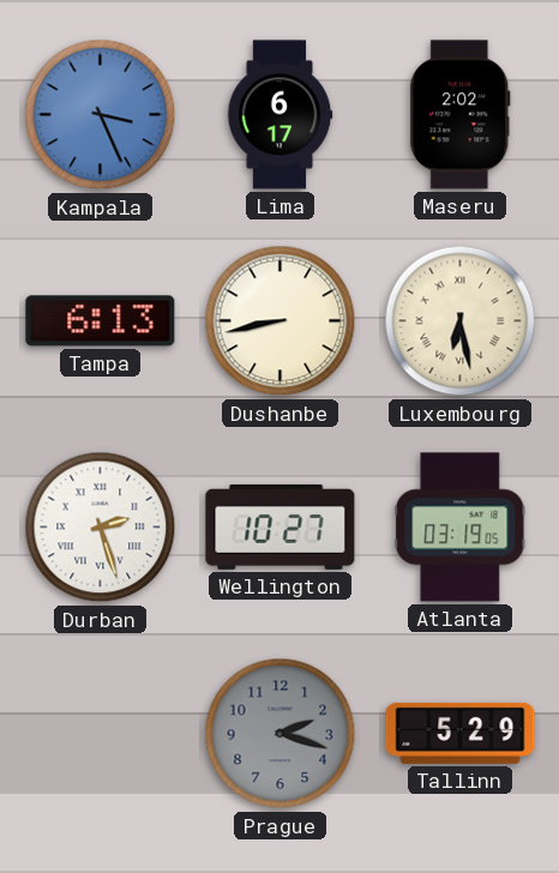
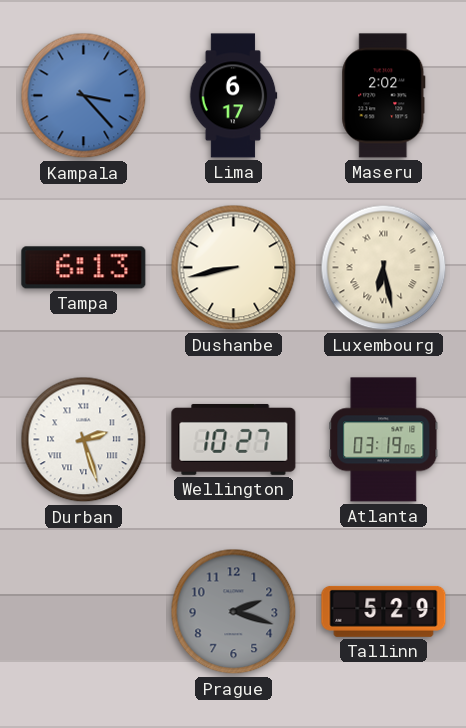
Kampala: 3:26 -> 3:23 (84, 96)
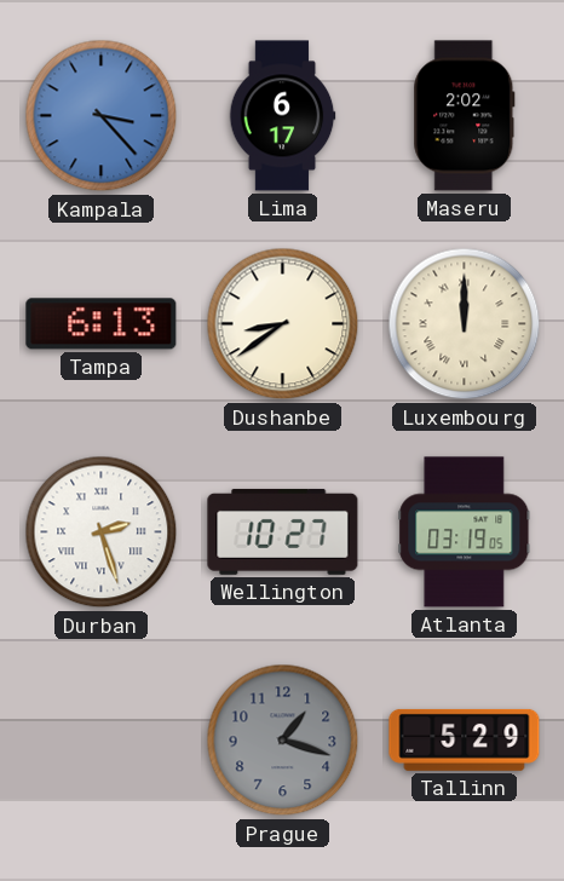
Dushanbe: 8:43 -> 8:39 (283, 324)
Luxembourg: 6:28 -> 12:00 (465, 324)
Prague: 2:18 -> 1:18 (283, 741)
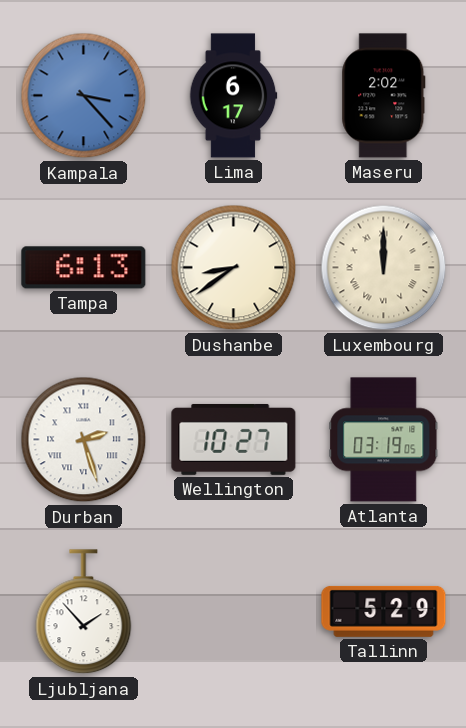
Ljubljana: none -> 1:53 (84, 612)
Prague: 1:18 -> none (283, 741)
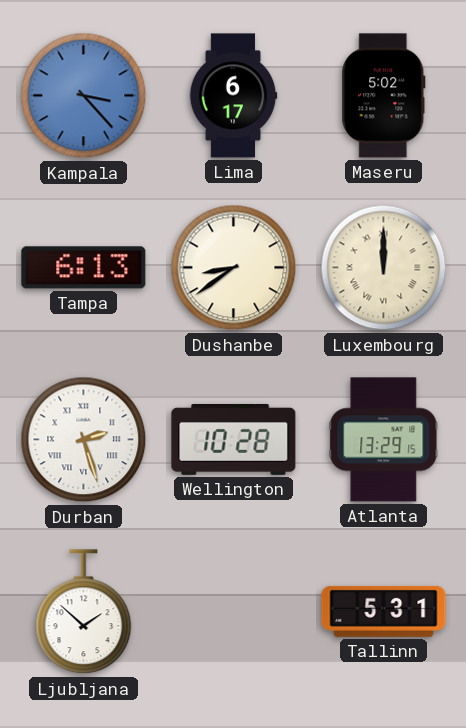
Maseru: 2:02 -> 5:02 (384, 96)
Wellington: 10:27 -> 10:28 (234, 439)
Atlanta: 03:19 -> 13:29 (384, 440)
Ljubljana: 1:53 -> 1:52 (84, 612)
Tallinn: 5:29 -> 5:31 (384, 611)
